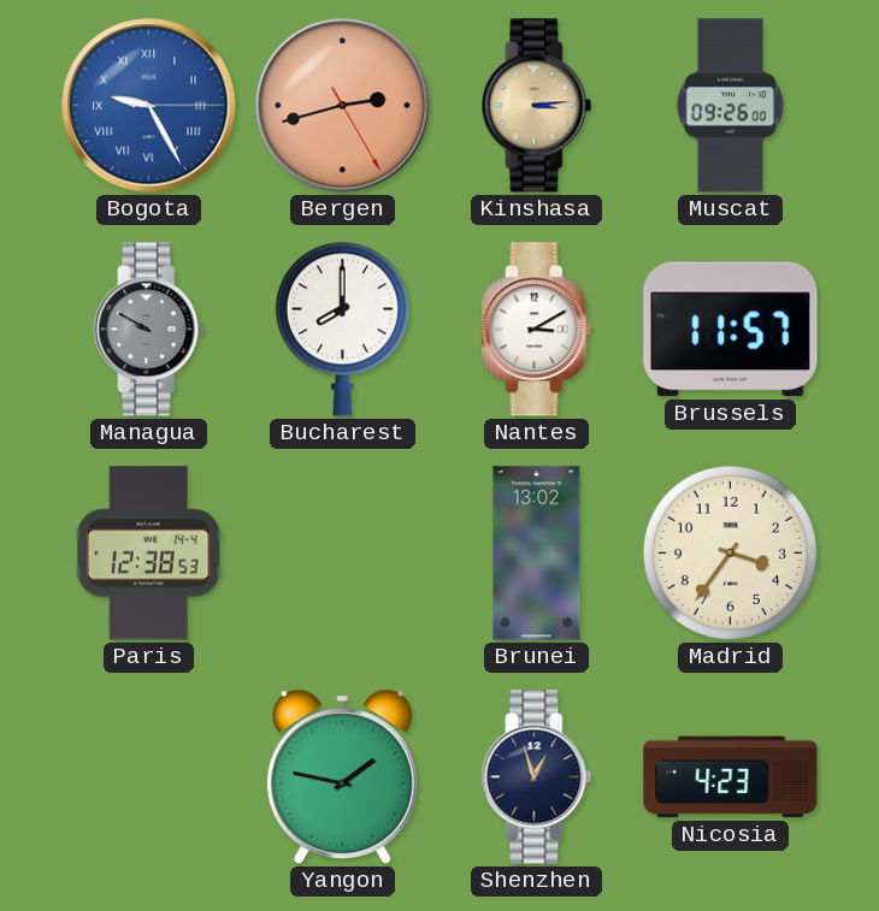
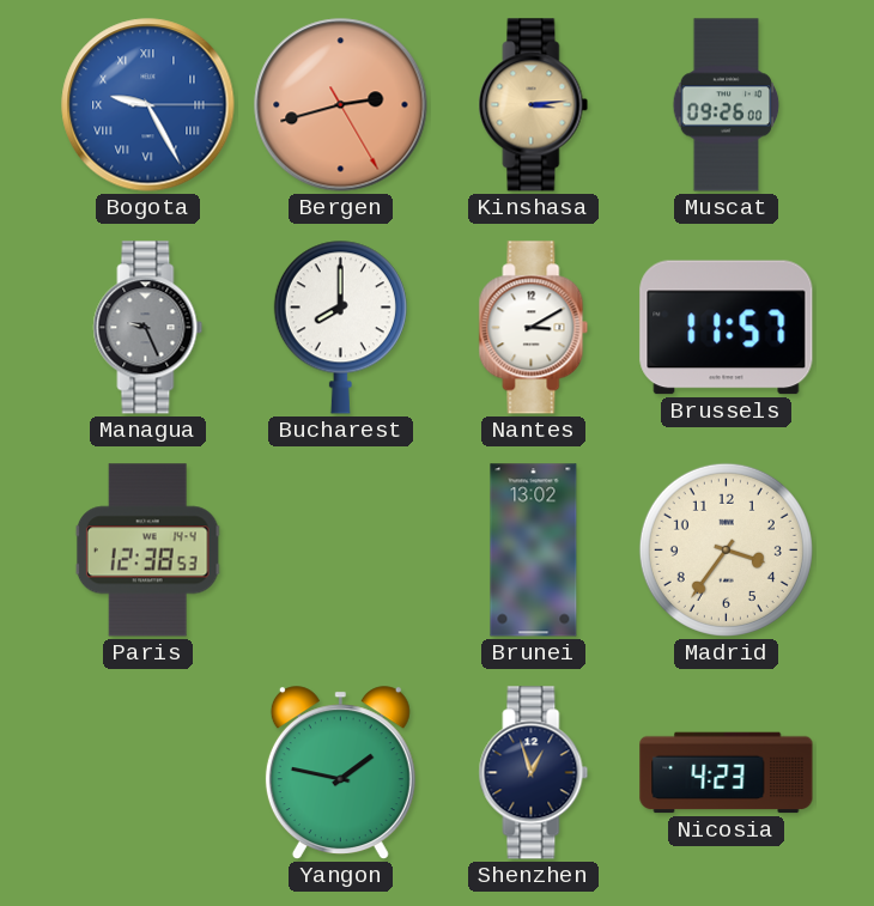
Managua: 9:50 -> 9:26 (148, 328)
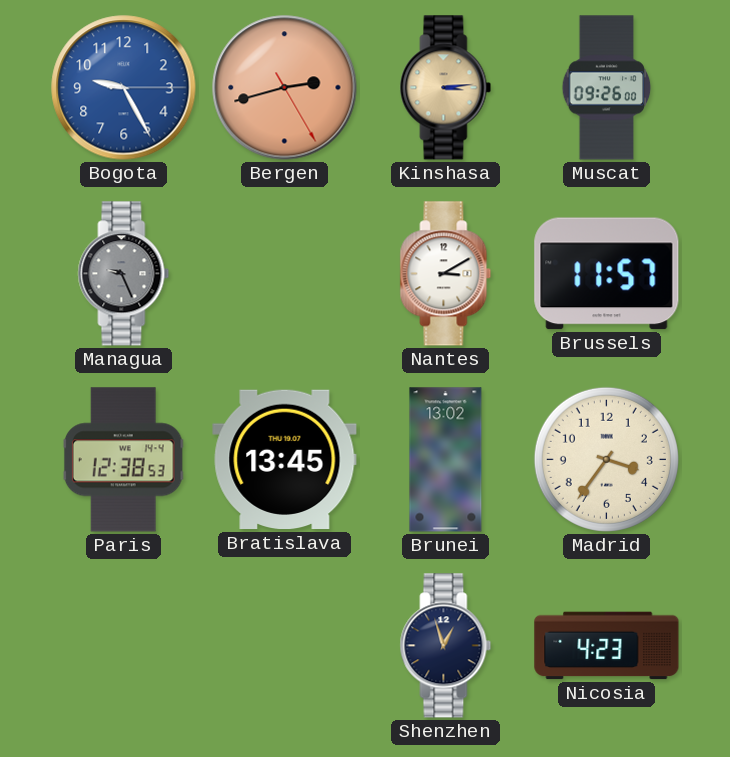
Bogota numerals: Roman -> Arabic (124, 88)
Bucharest: 8:00 -> none (340, 327)
Bratislava: none -> 13:45 (285, 460)
Yangon: 1:47 -> none (340, 773)
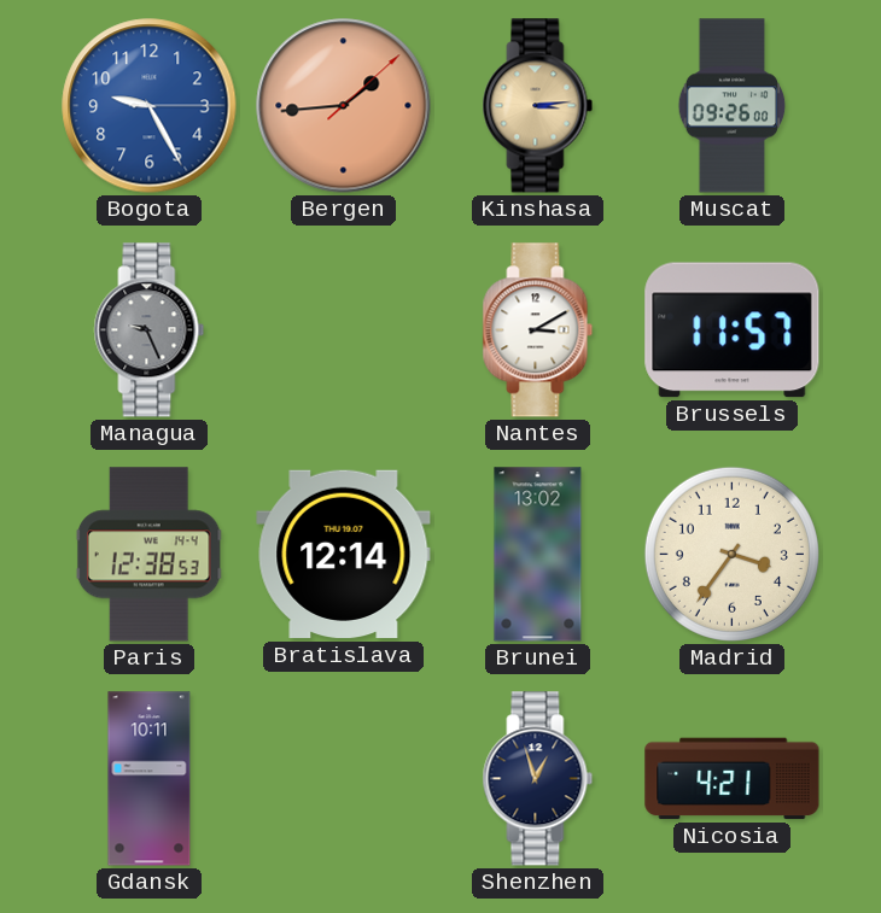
Bergen: 2:42 -> 1:44 (344, 106)
Bratislava: 13:45 -> 12:14 (344, 555)
Gdansk: none -> 10:11 (150, 779)
Nicosia: 4:23 -> 4:21 (733, 779)
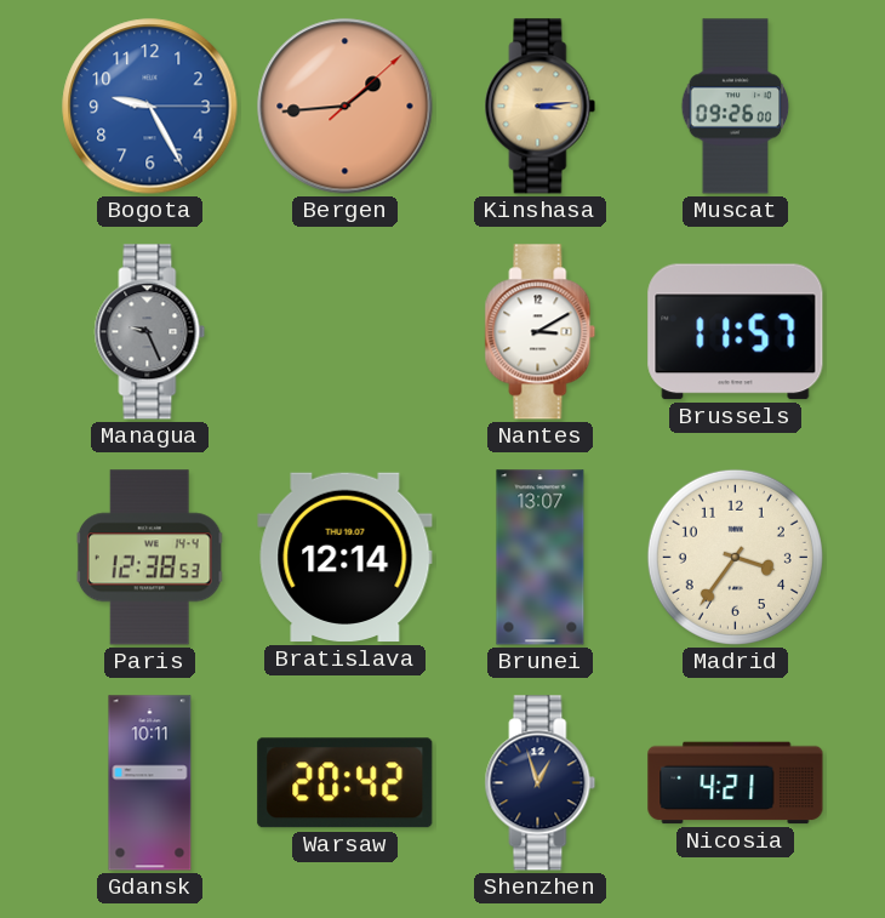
Brunei: 13:02 -> 13:07 (541, 558)
Warsaw: none -> 20:42 (346, 783)
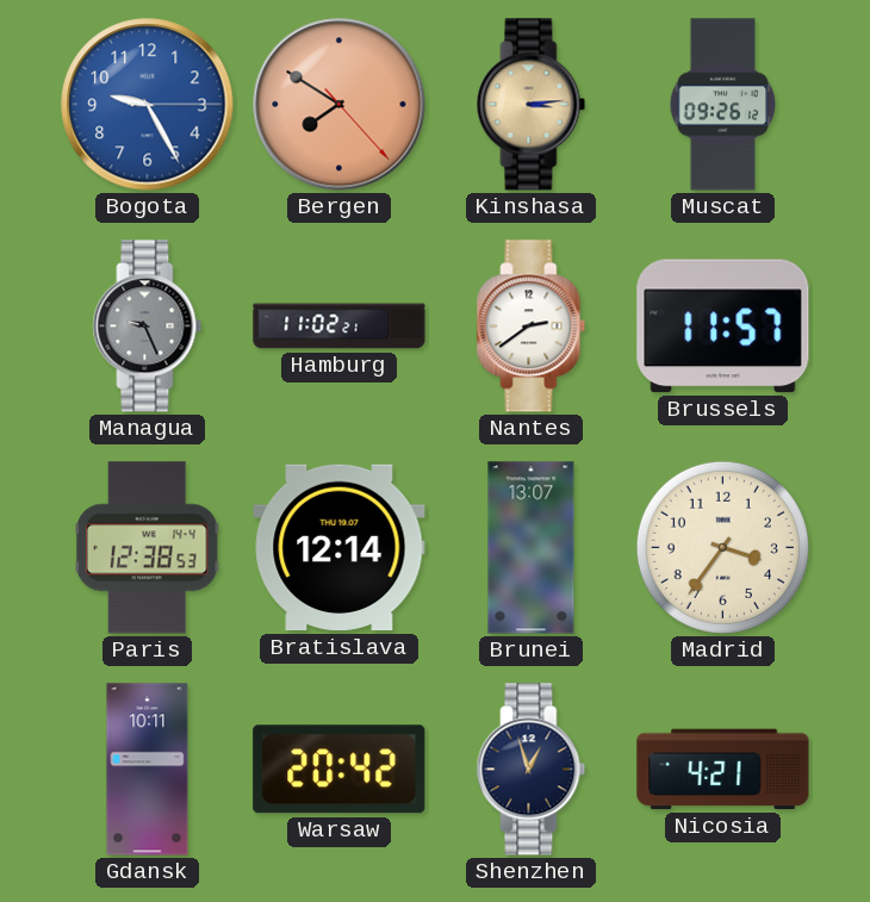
Bergen: 1:44 -> 7:50 (340, 105)
Muscat: 09:26:00 -> 09:26:12 (723, 105)
Hamburg: none -> 11:02 (340, 326)
Nantes: 3:10 -> 2:39 (532, 326)
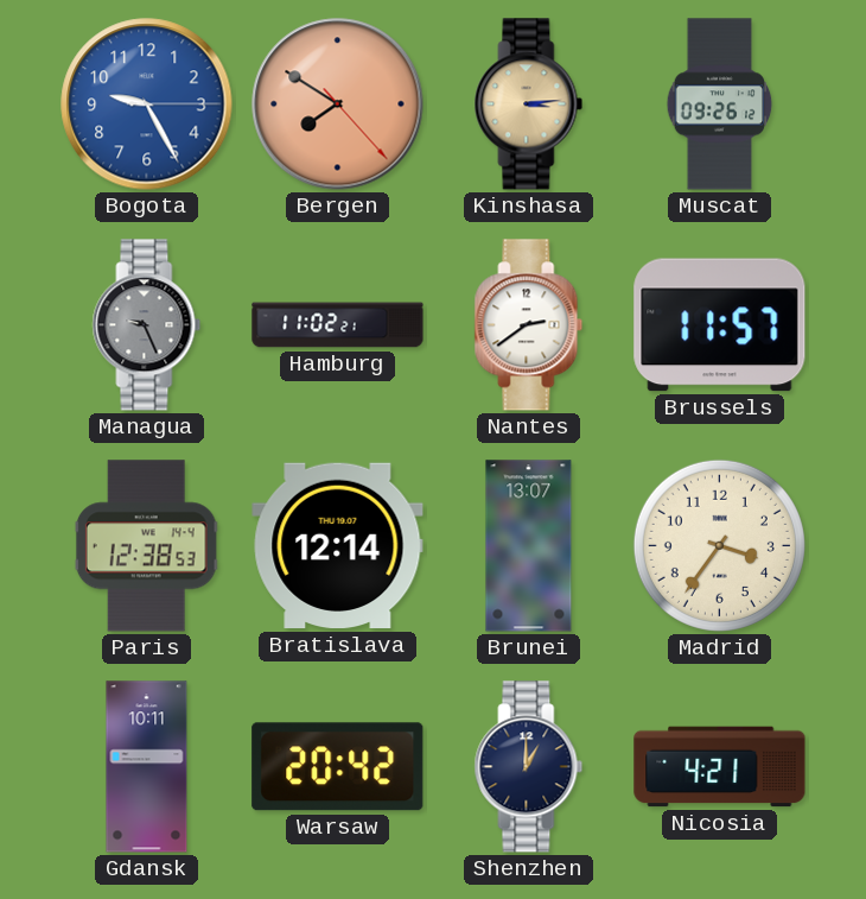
Shenzhen: 12:57 -> 1:00 (529, 767)
